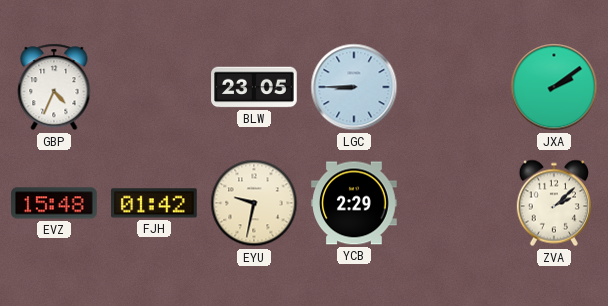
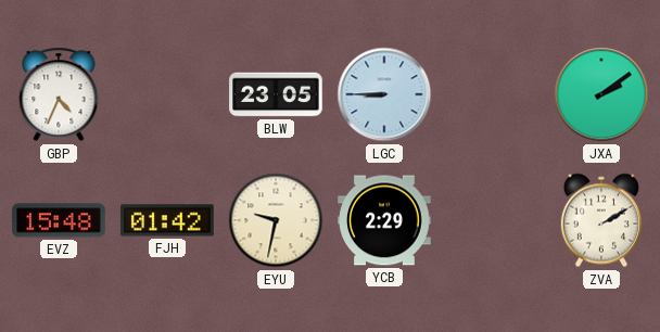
ZVA: 2:08 -> 2:10 (601, 220)
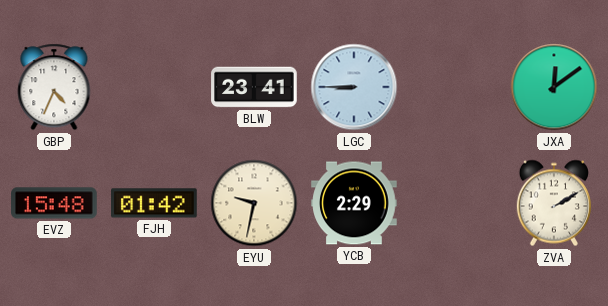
BLW: 23:05 -> 23:41 (254, 87)
JXA: 2:09 -> 12:09 (554, 87)
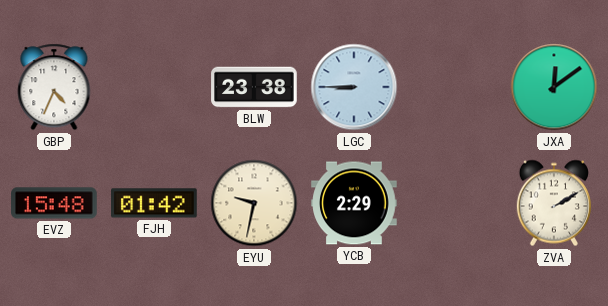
BLW: 23:41 -> 23:38 (254, 87)
